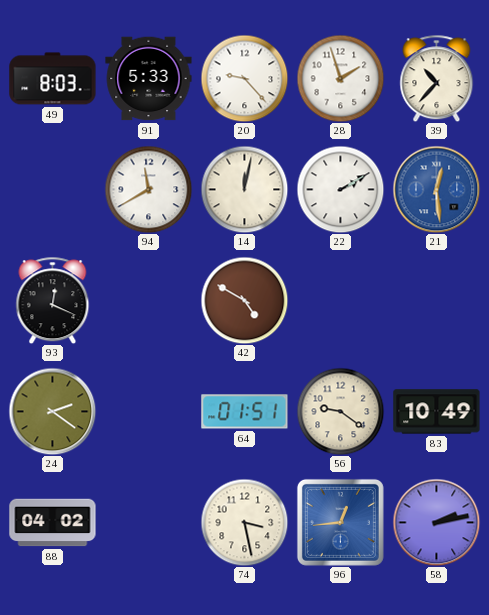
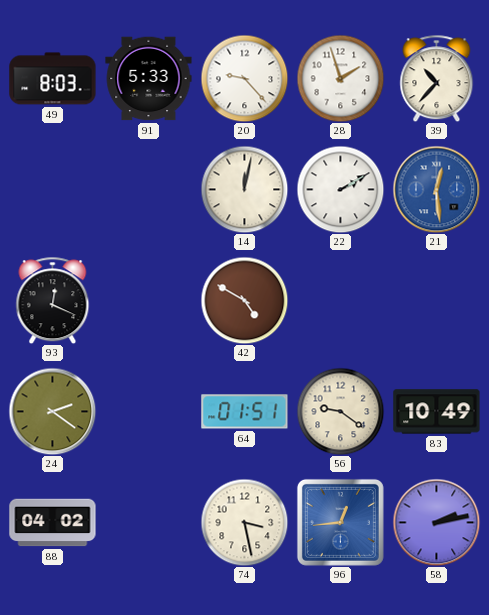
94: 11:40 -> none (148, 189)
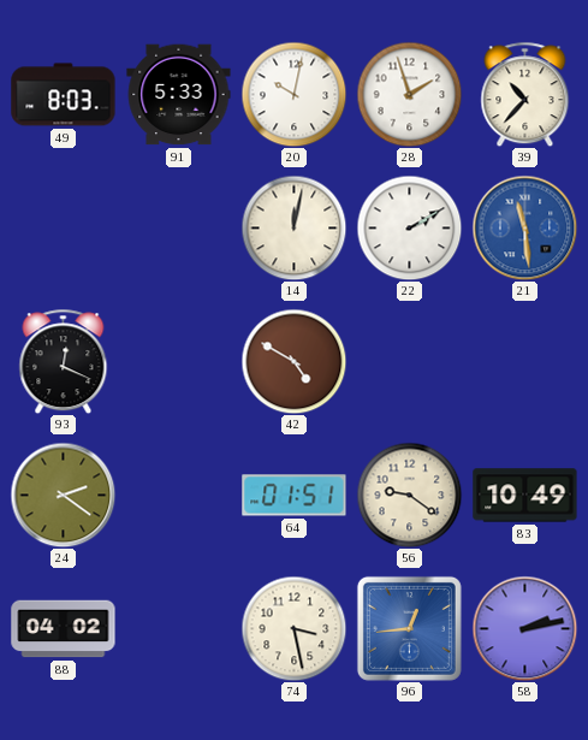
20: 9:23 -> 10:02 (293, 94)
21: 12:29 -> 11:29 (524, 227)
